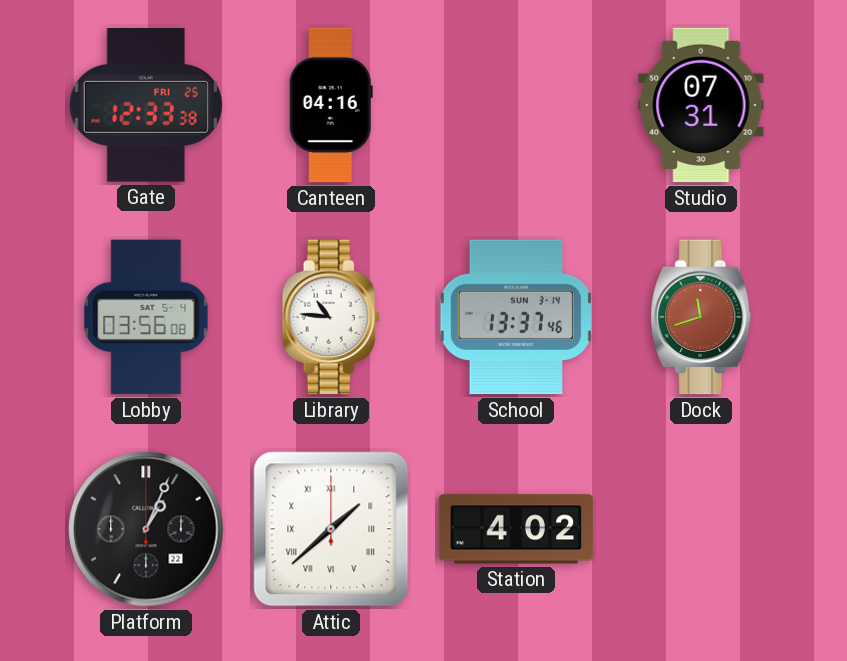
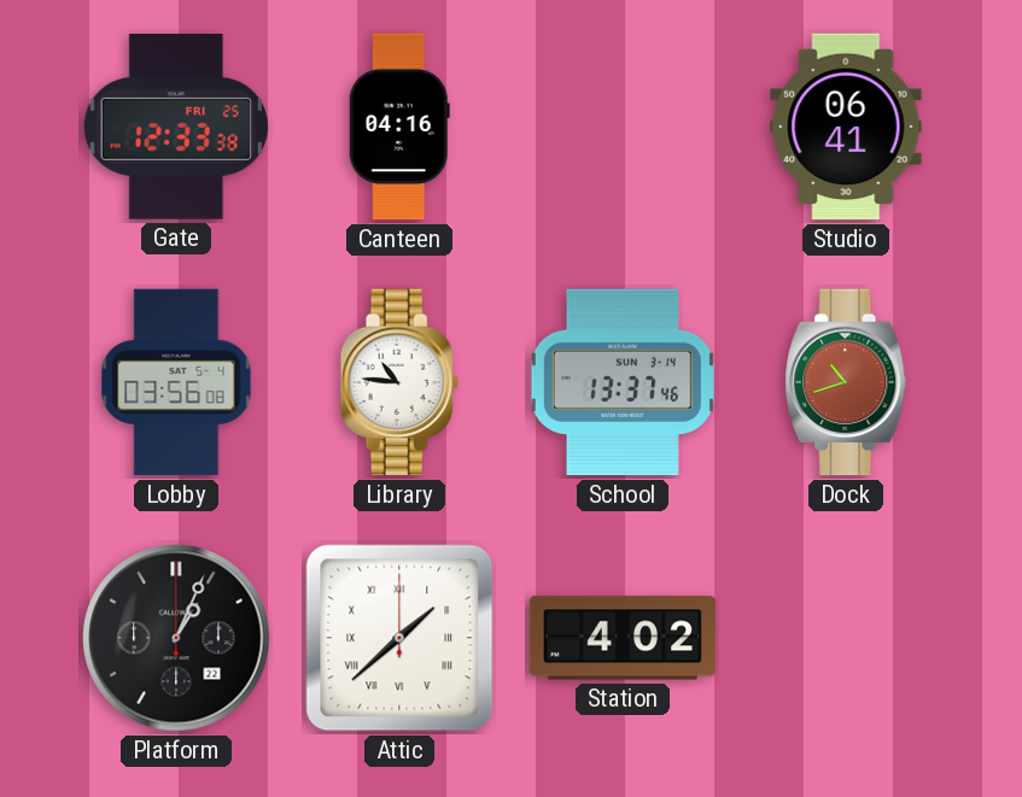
Studio: 07:31 -> 06:41 (846, 127)
Dock: 11:42 -> 10:42 (846, 382)
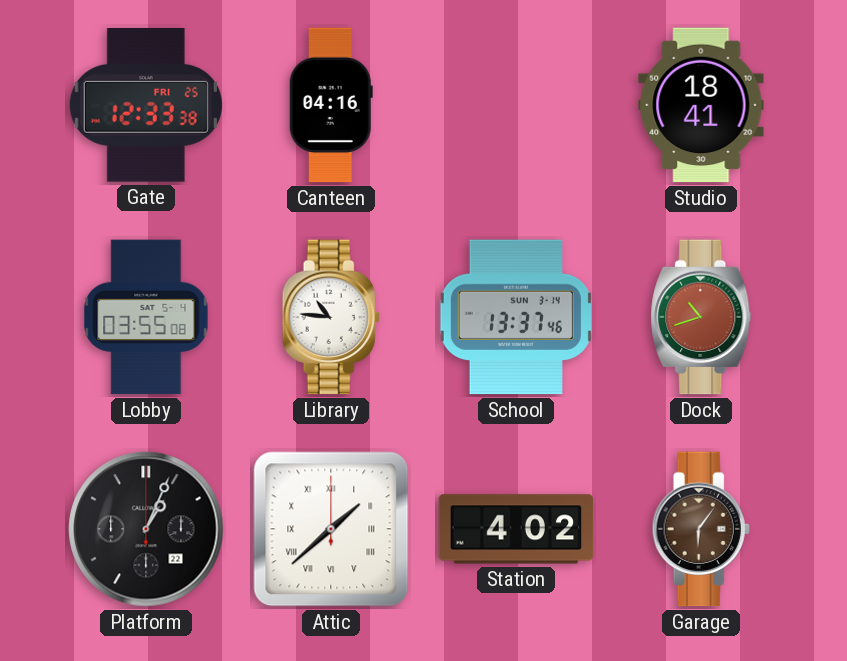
Studio: 06:41 -> 18:41 (701, 105)
Lobby: 03:56 -> 03:55 (146, 317)
Garage: none -> 6:06 (701, 529)
